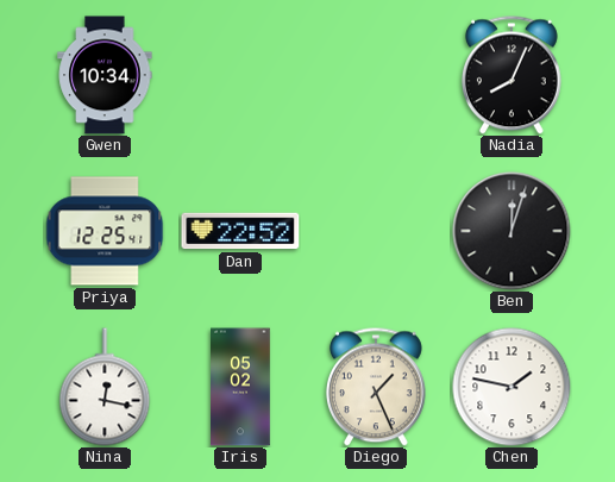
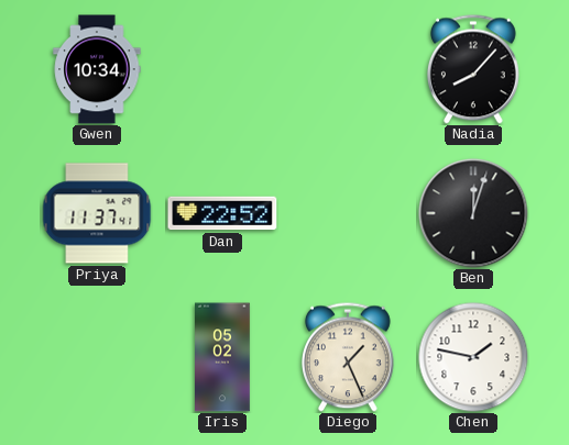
Nadia: 8:04 -> 8:07 (473, 69)
Priya: 12:25 -> 11:37 (97, 213)
Nina: 12:17 -> none (105, 387)
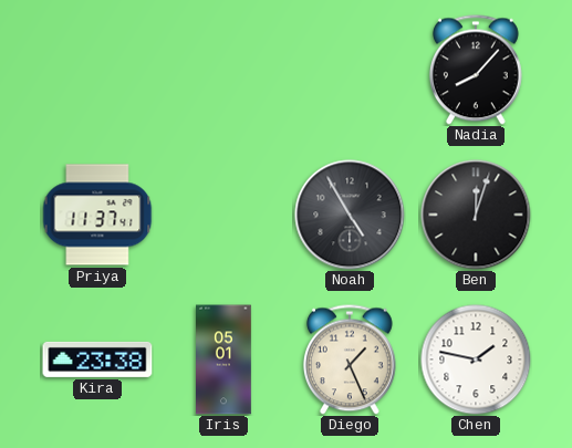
Gwen: 10:34 -> none (97, 69)
Dan: 22:52 -> none (222, 213)
Noah: none -> 4:55 (350, 215)
Kira: none -> 23:38 (97, 360)
Iris: 05:02 -> 05:01 (225, 360)
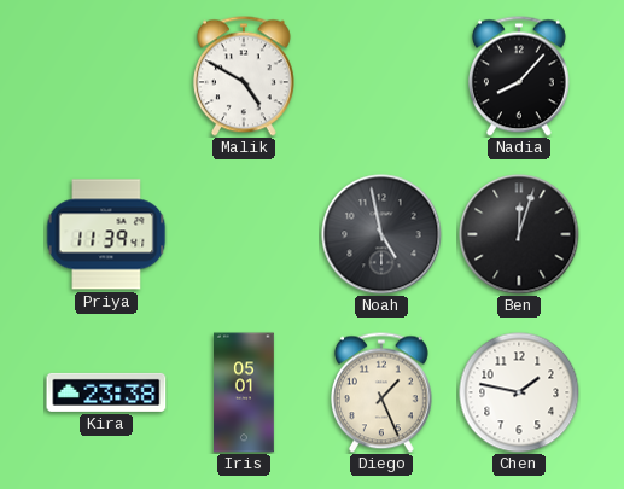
Malik: none -> 4:50 (244, 76)
Priya: 11:37 -> 11:39 (106, 234)
Noah: 4:55 -> 4:58 (381, 234)
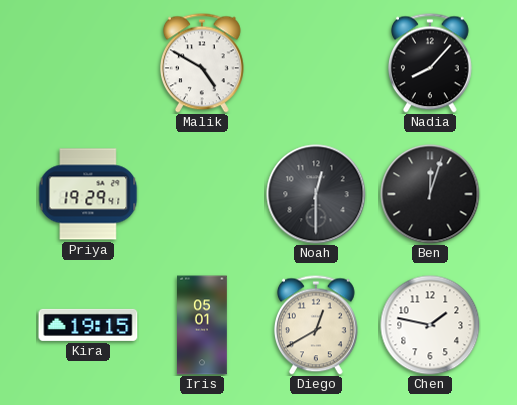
Priya: 11:39 -> 19:29 (88, 194)
Noah: 4:58 -> 12:30 (316, 194)
Kira: 23:38 -> 19:15 (88, 325)
Diego: 1:26 -> 12:40 (316, 325)
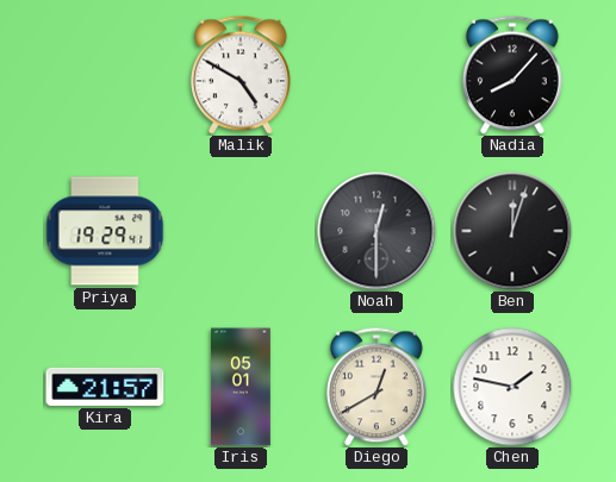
Kira: 19:15 -> 21:57 (105, 387)
